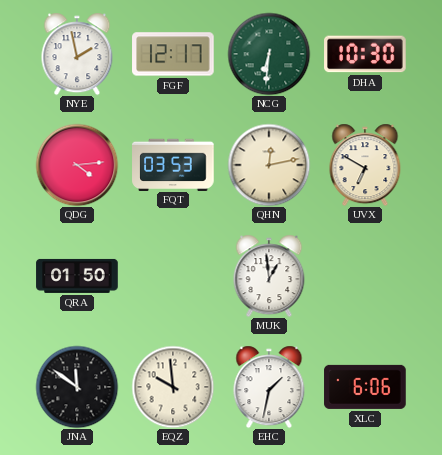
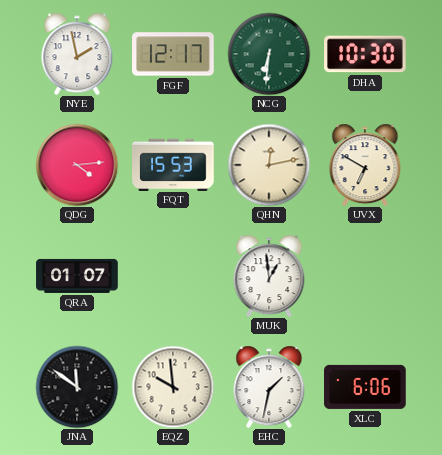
FQT: 03:53 -> 15:53 (173, 164)
QRA: 01:50 -> 01:07 (77, 276)
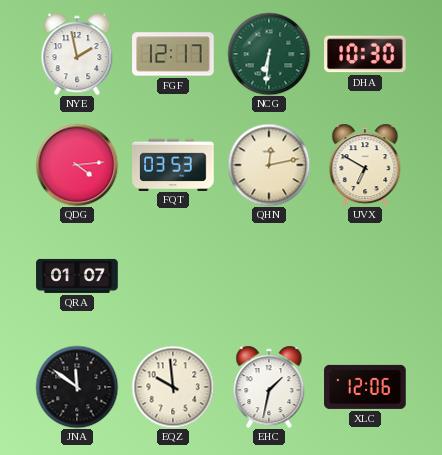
FQT: 15:53 -> 03:53 (173, 164)
MUK: 12:59 -> none (269, 276)
XLC: 6:06 -> 12:06 (365, 387)
